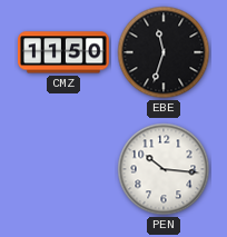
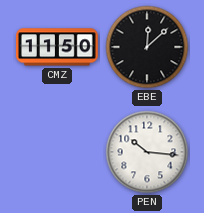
EBE: 11:33 -> 12:08 (147, 47)
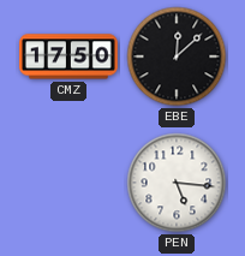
CMZ: 11:50 -> 17:50 (70, 56)
PEN: 10:16 -> 5:16 (177, 183)
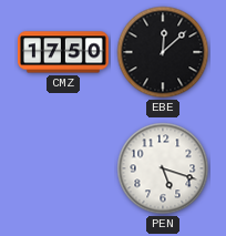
PEN: 5:16 -> 5:18 (163, 168)
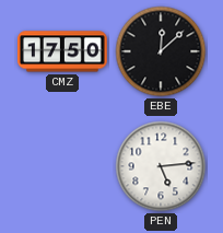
PEN: 5:18 -> 5:14 (161, 166)
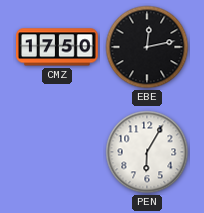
EBE: 12:08 -> 12:13 (147, 47)
PEN: 5:14 -> 6:05 (147, 152)
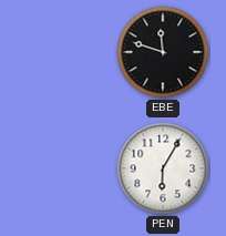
CMZ: 17:50 -> none (58, 47)
EBE: 12:13 -> 11:48 (163, 52)
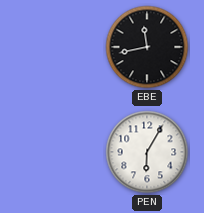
EBE: 11:48 -> 11:43 (147, 47)
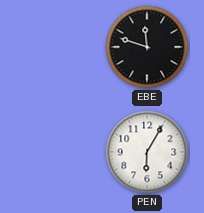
EBE: 11:43 -> 11:48 (147, 47)
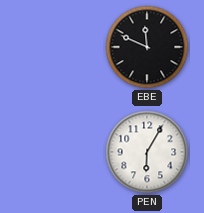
EBE: 11:48 -> 11:49 (147, 47)
